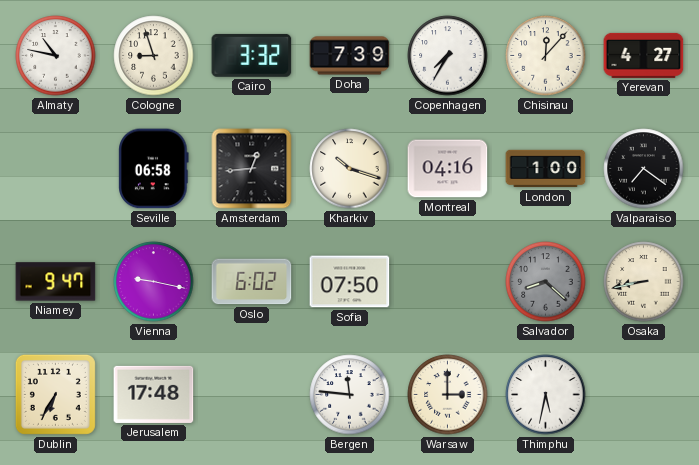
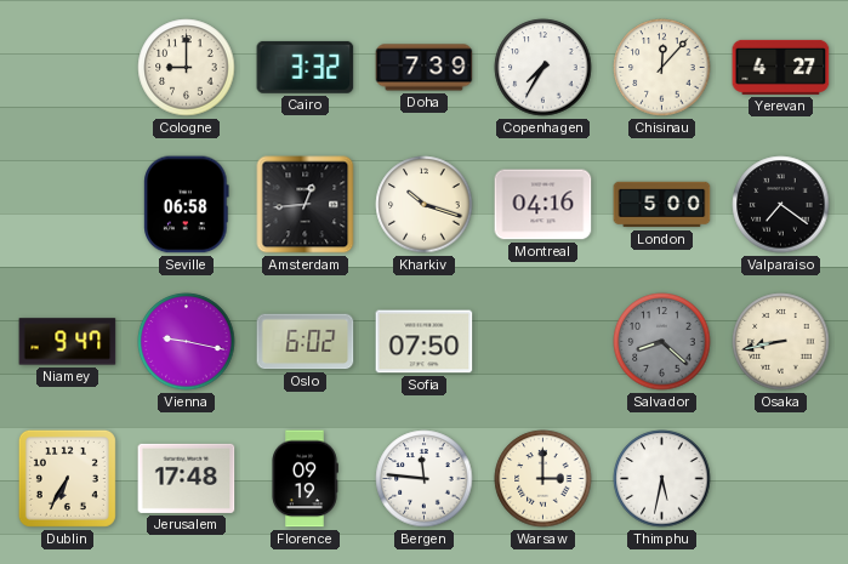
Almaty: 10:47 -> none (56, 56)
Cologne: 8:57 -> 9:00 (187, 68)
London: 1:00 -> 5:00 (662, 205)
Florence: none -> 09:19 (305, 479)
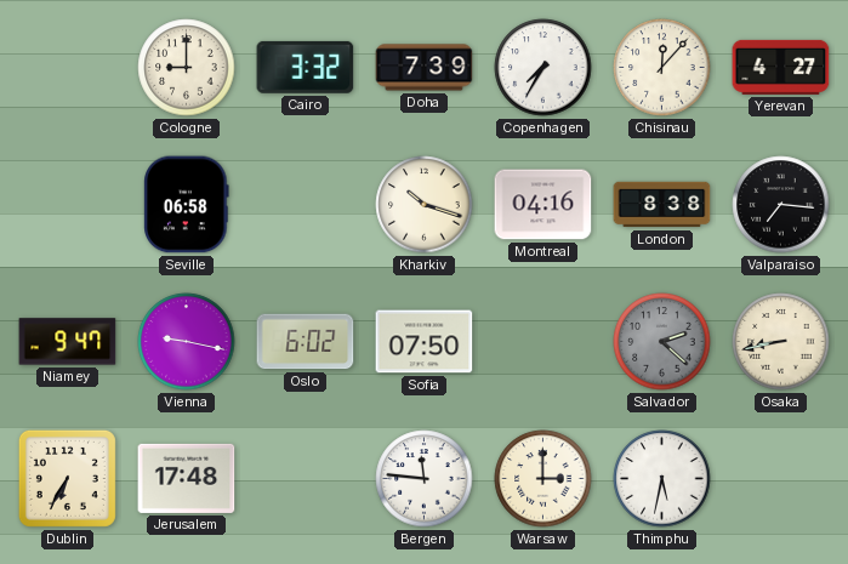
Amsterdam: 12:44 -> none (306, 205)
London: 5:00 -> 8:38 (662, 205)
Valparaiso: 7:21 -> 7:16 (781, 205)
Salvador: 8:22 -> 2:22 (662, 342)
Florence: 09:19 -> none (305, 479)
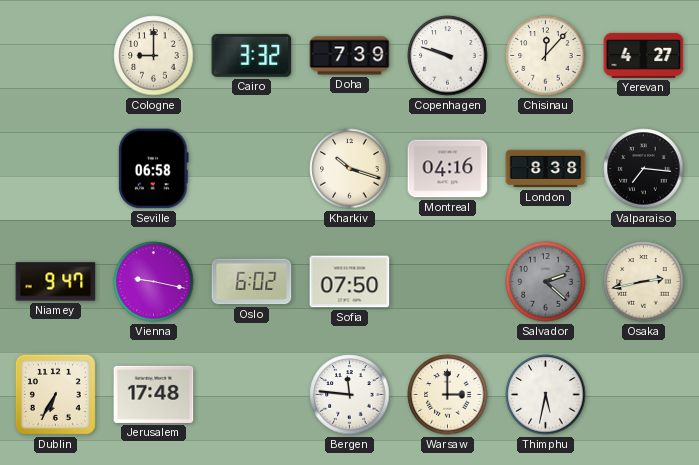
Copenhagen: 7:35 -> 9:48 (448, 56)
Osaka: 8:43 -> 2:43 (644, 282)
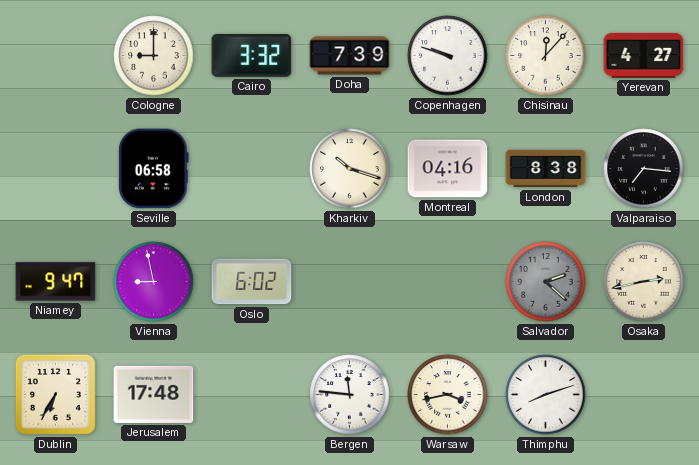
Vienna: 9:17 -> 8:58 (154, 282)
Sofia: 07:50 -> none (350, 282)
Warsaw: 3:00 -> 3:43 (448, 395)
Thimphu: 5:32 -> 8:12 (546, 395)
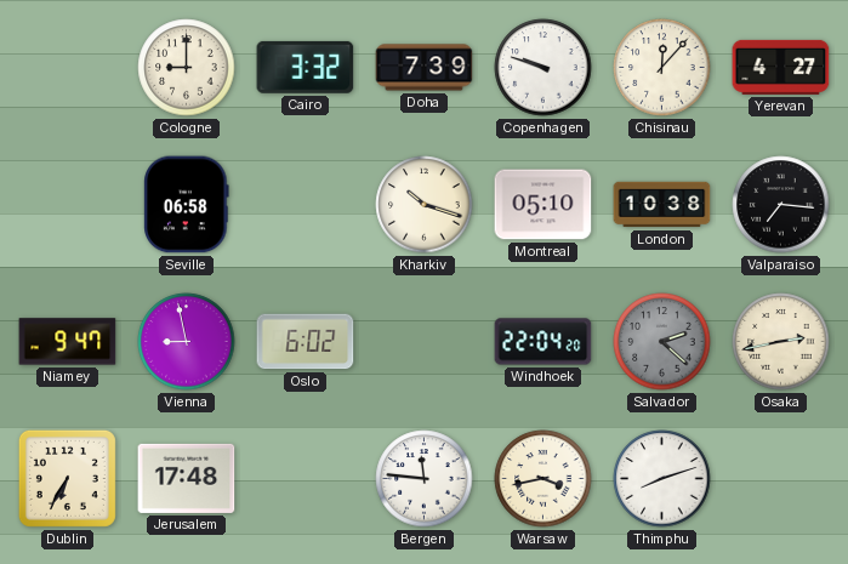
Montreal: 04:16 -> 05:10 (543, 205)
London: 8:38 -> 10:38 (662, 205)
Windhoek: none -> 22:04 (543, 342)
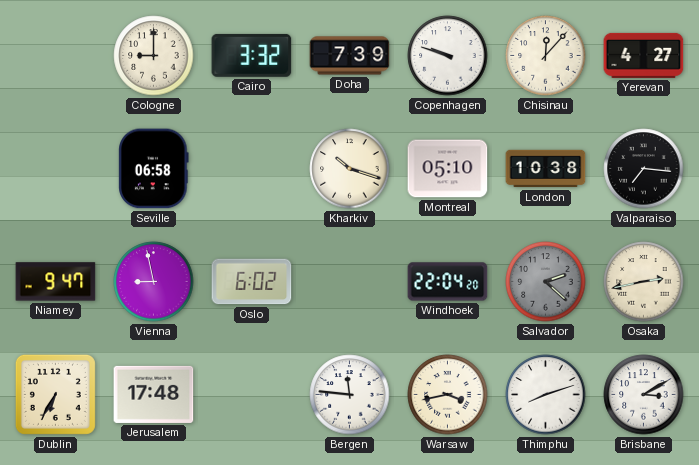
Brisbane: none -> 3:10 (644, 395)
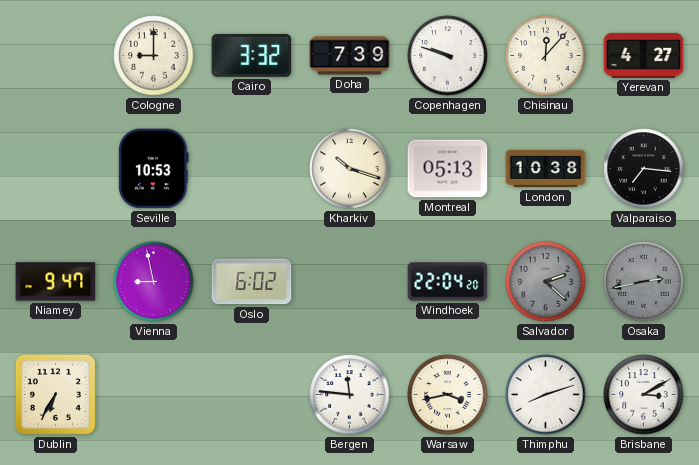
Seville: 06:58 -> 10:53 (154, 169)
Montreal: 05:10 -> 05:13 (448, 169)
Osaka dial: cream -> grey (644, 282)
Jerusalem: 17:48 -> none (154, 394)
